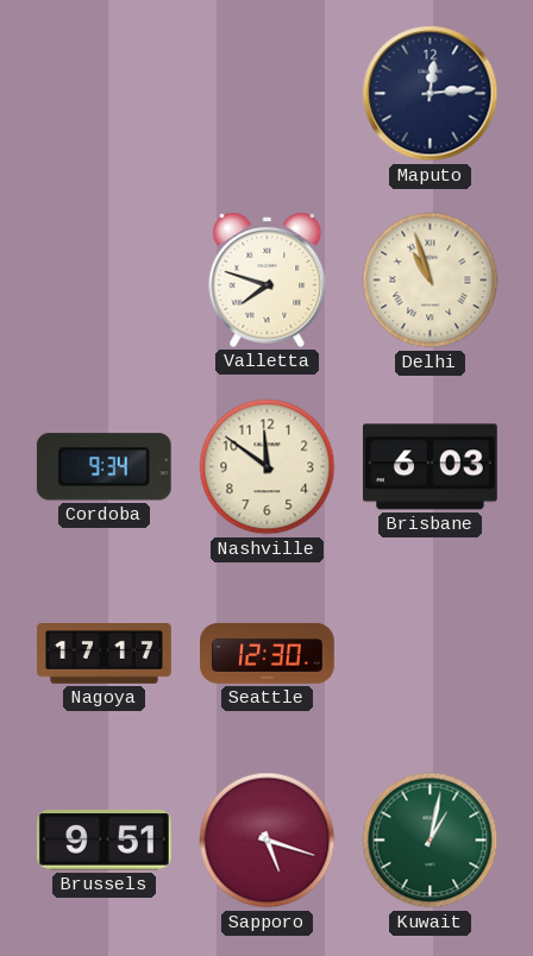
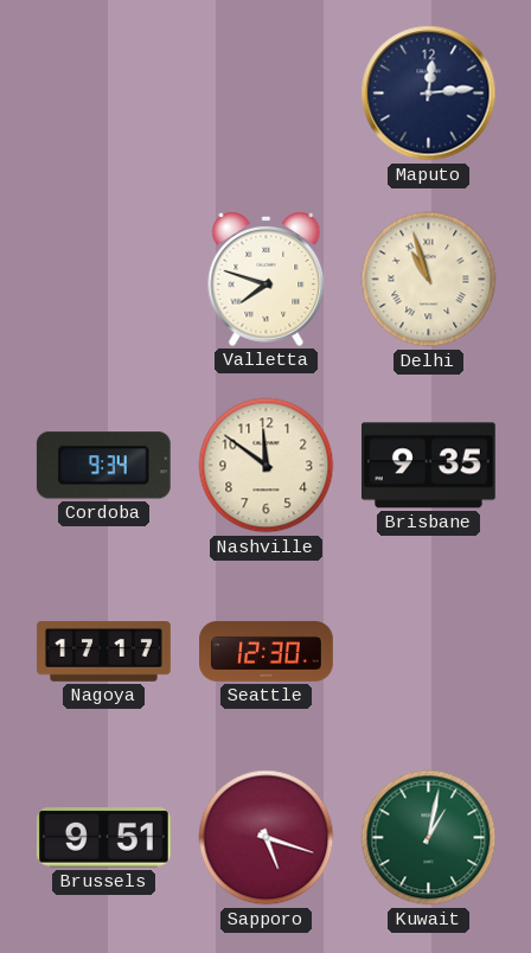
Brisbane: 6:03 -> 9:35 (428, 466)
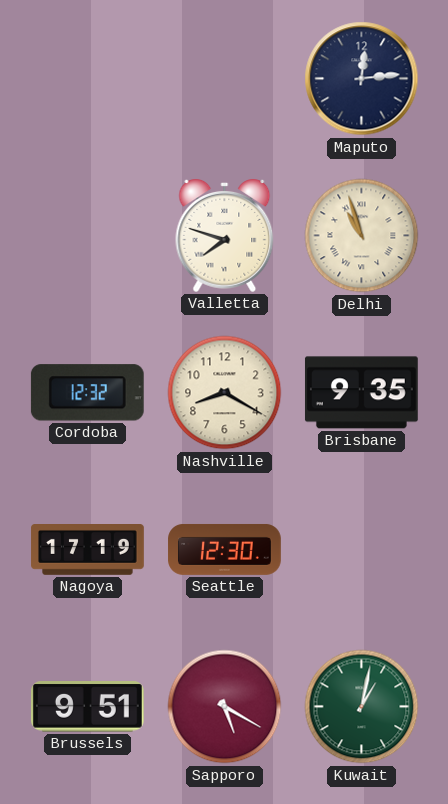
Cordoba: 9:34 -> 12:32 (87, 393)
Nashville: 11:51 -> 8:20 (225, 393)
Nagoya: 17:17 -> 17:19 (88, 550)
Sapporo: 5:18 -> 5:20 (225, 707)
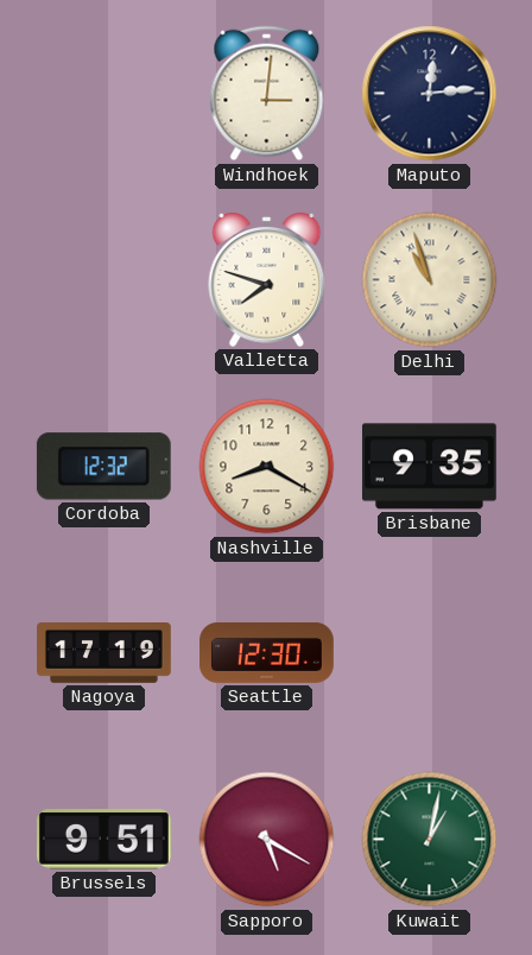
Windhoek: none -> 3:01 (267, 94)
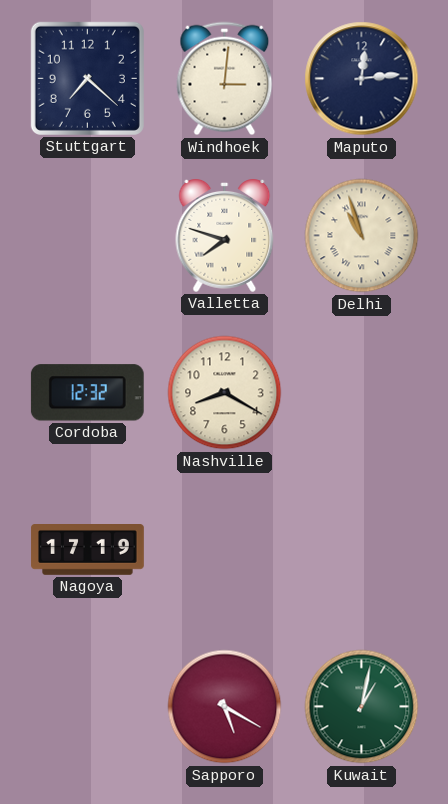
Stuttgart: none -> 7:22 (87, 78)
Brisbane: 9:35 -> none (429, 467)
Seattle: 12:30 -> none (267, 652)
Brussels: 9:51 -> none (103, 840)
